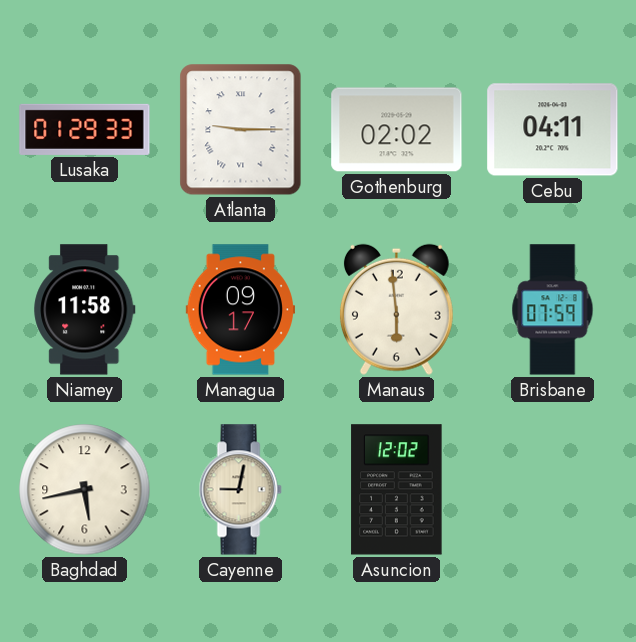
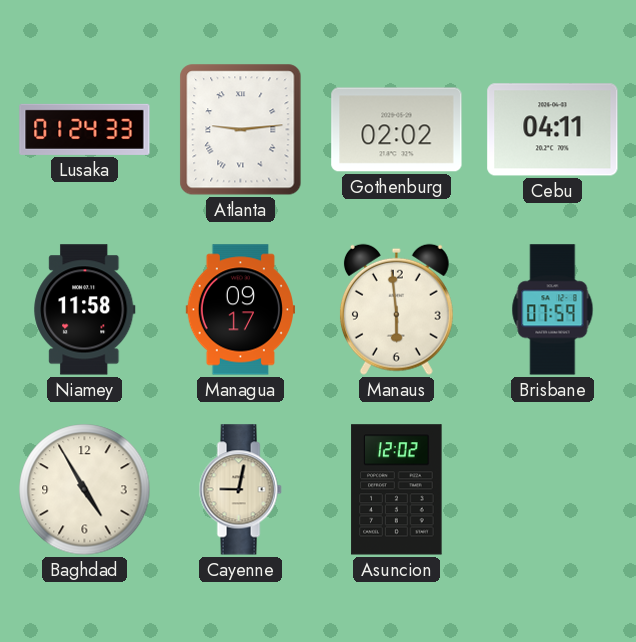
Lusaka: 01:29 -> 01:24 (85, 129)
Atlanta: 9:15 -> 9:14 (241, 130)
Baghdad: 5:43 -> 4:55 (85, 490)
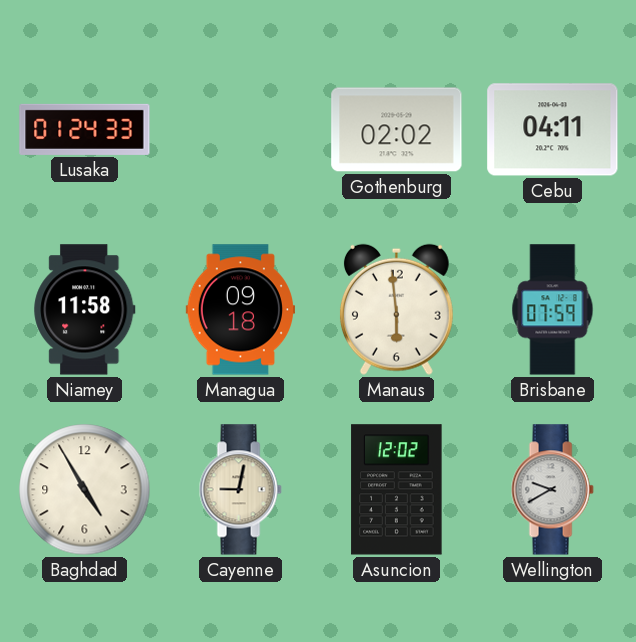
Atlanta: 9:14 -> none (241, 130)
Managua: 09:17 -> 09:18 (240, 310)
Wellington: none -> 9:40 (552, 490)
